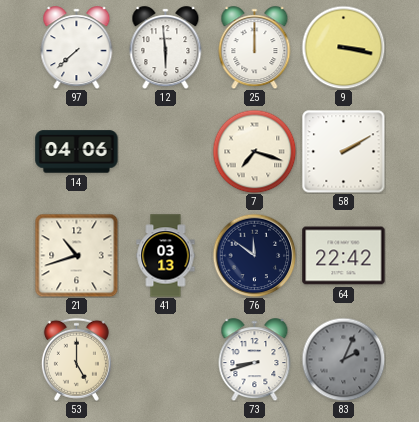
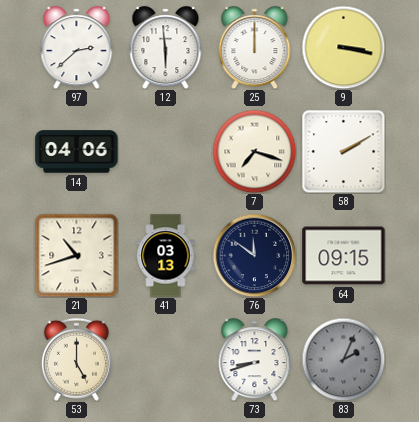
97: 7:38 -> 2:38 (77, 48)
64: 22:42 -> 09:15 (344, 256)
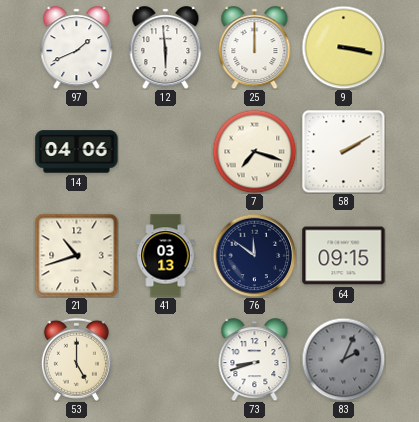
97: 2:38 -> 1:41 (77, 48)
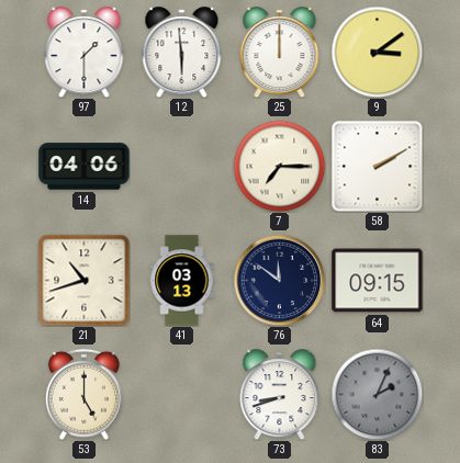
97: 1:41 -> 1:30 (85, 53)
9: 3:17 -> 3:09 (377, 52)
7: 7:18 -> 7:15 (279, 166)
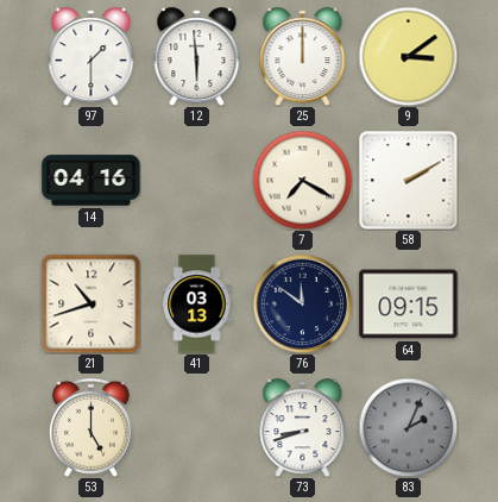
14: 04:06 -> 04:16 (92, 181)
7: 7:15 -> 7:20 (302, 180)
